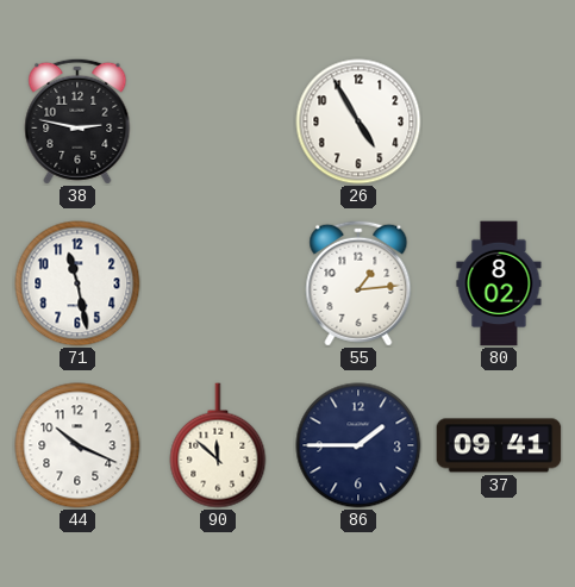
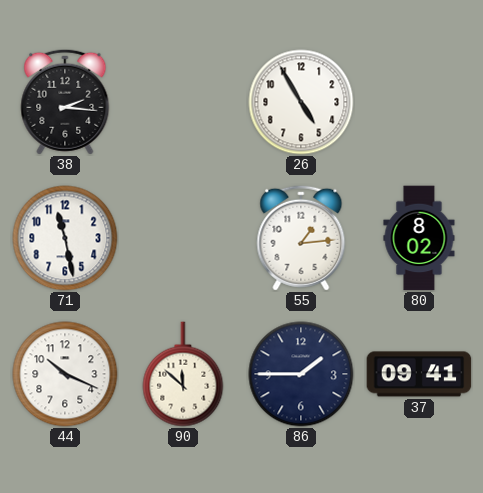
38: 2:47 -> 2:16 (65, 102)
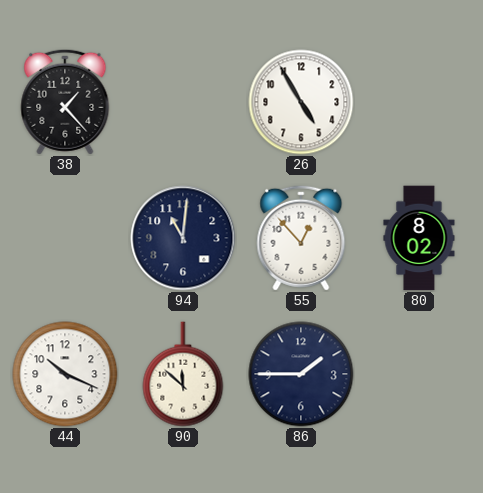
38: 2:16 -> 1:23 (65, 102)
71: 11:28 -> none (65, 238)
94: none -> 11:01 (183, 238)
55: 1:14 -> 12:53 (301, 238)
37: 09:41 -> none (419, 374)
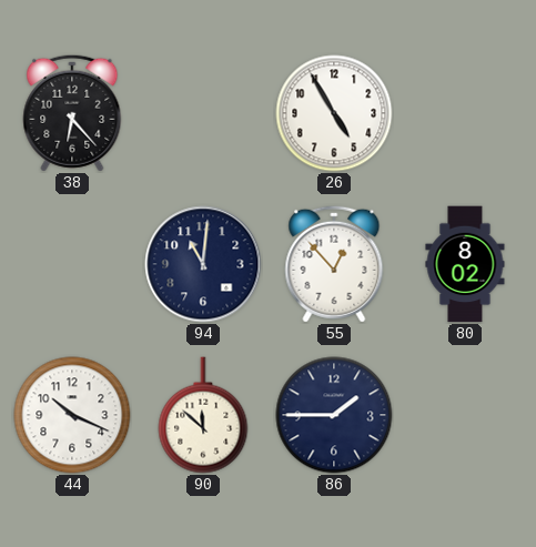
38: 1:23 -> 6:23 (72, 113)
